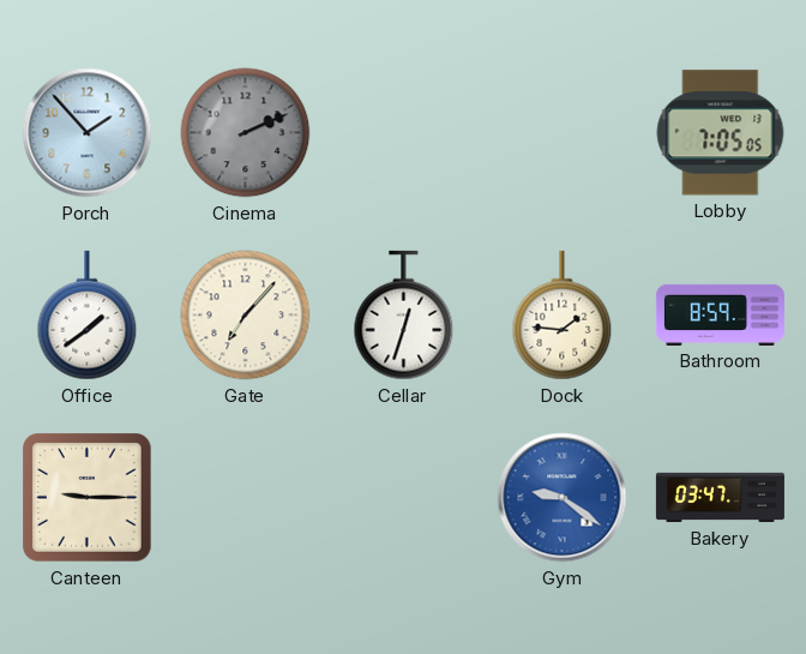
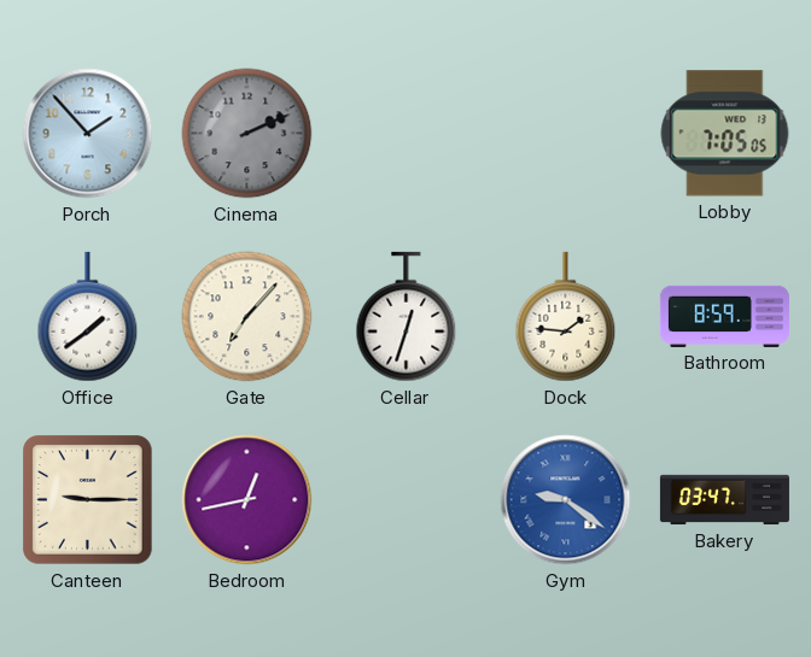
Bedroom: none -> 12:43 (247, 500)
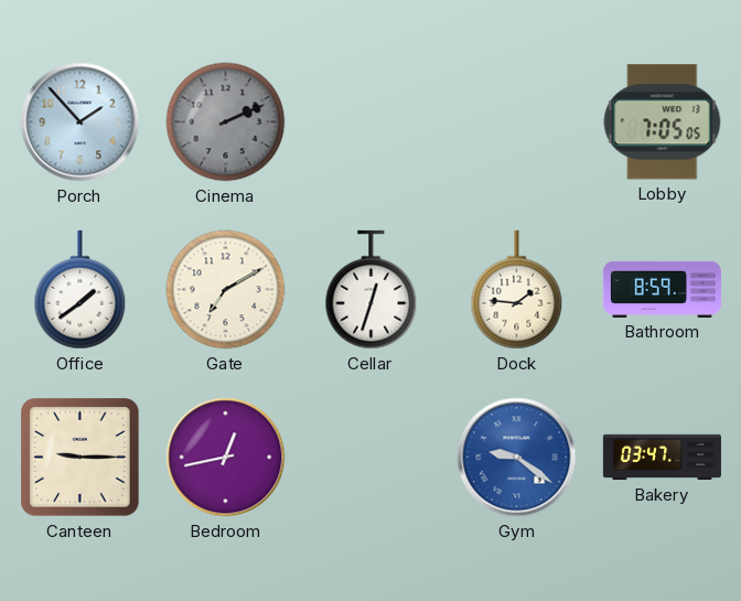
Gate: 7:07 -> 7:10 (226, 290)
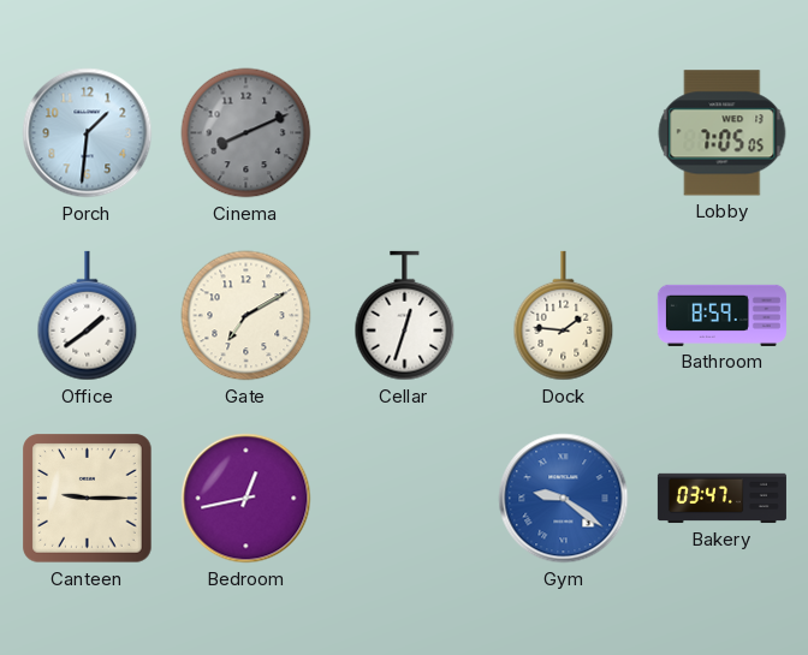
Porch: 1:53 -> 1:31 (88, 133)
Cinema: 2:11 -> 8:11 (246, 133)
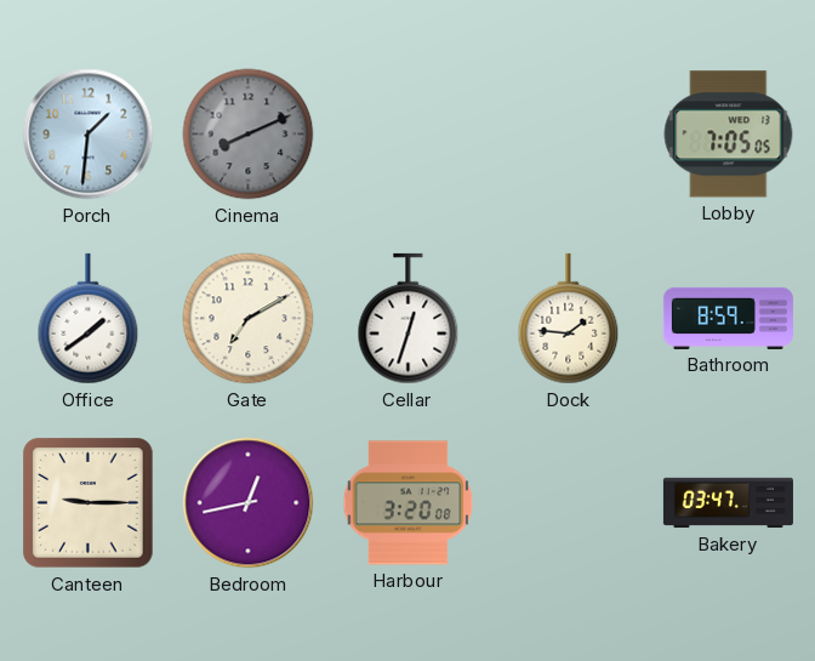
Harbour: none -> 3:20 (409, 503)
Gym: 9:21 -> none (564, 499)
